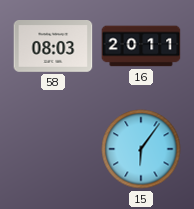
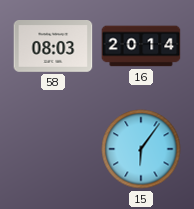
16: 20:11 -> 20:14 (141, 46)
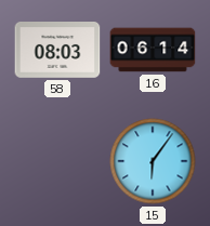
16: 20:14 -> 06:14 (153, 50)
